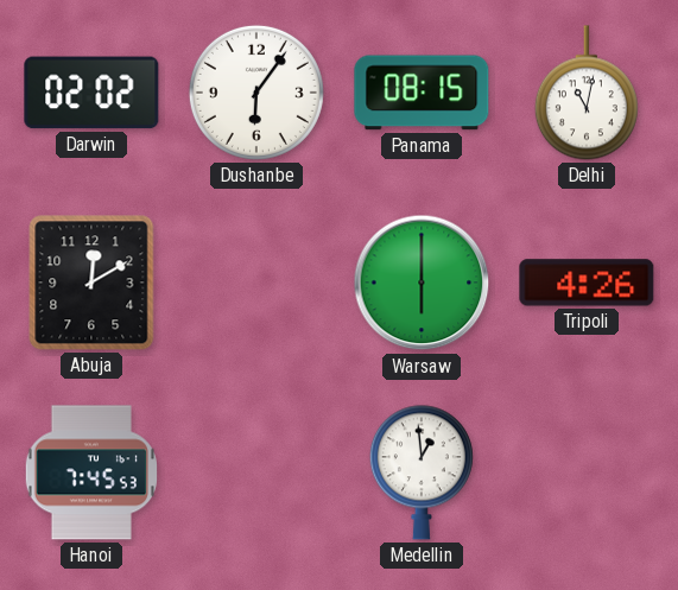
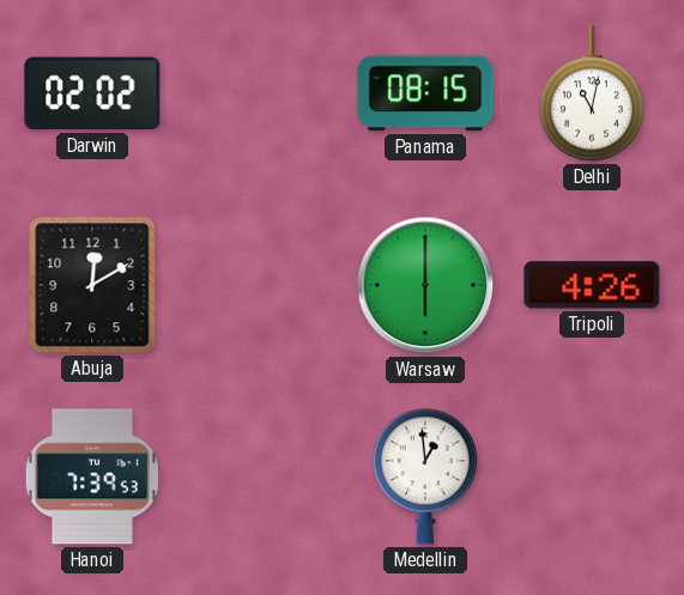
Dushanbe: 6:06 -> none (256, 93)
Hanoi: 7:45 -> 7:39 (92, 476)
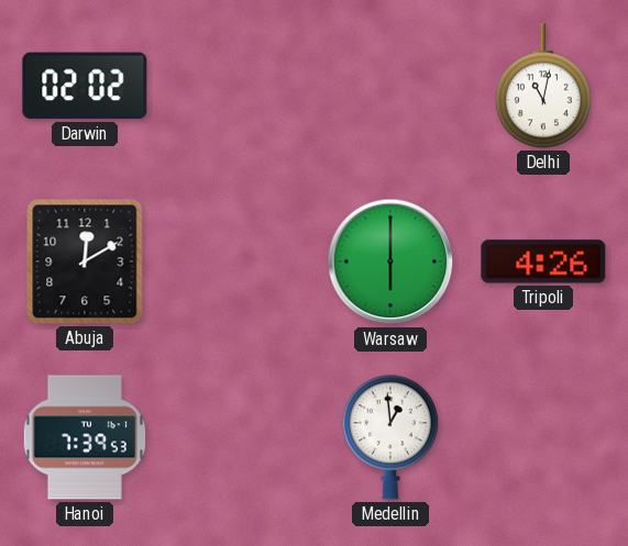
Panama: 08:15 -> none (425, 93)
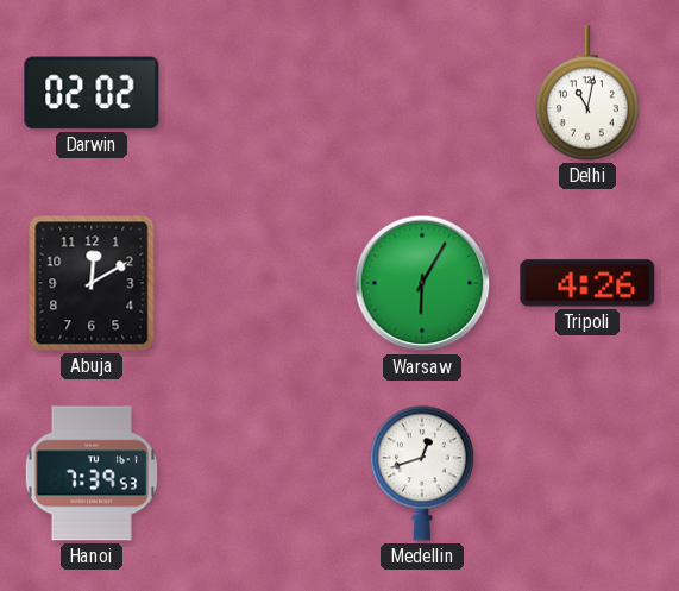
Warsaw: 6:00 -> 6:05 (422, 283)
Medellin: 12:59 -> 12:42 (422, 473)
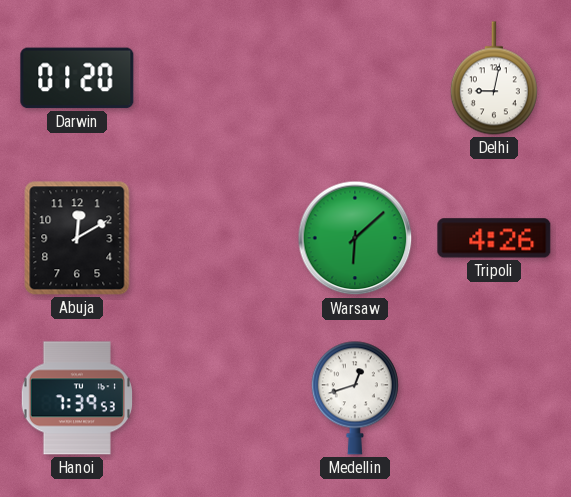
Darwin: 02:02 -> 01:20 (77, 78)
Delhi: 11:02 -> 9:02 (494, 78)
Warsaw: 6:05 -> 6:08 (355, 238)
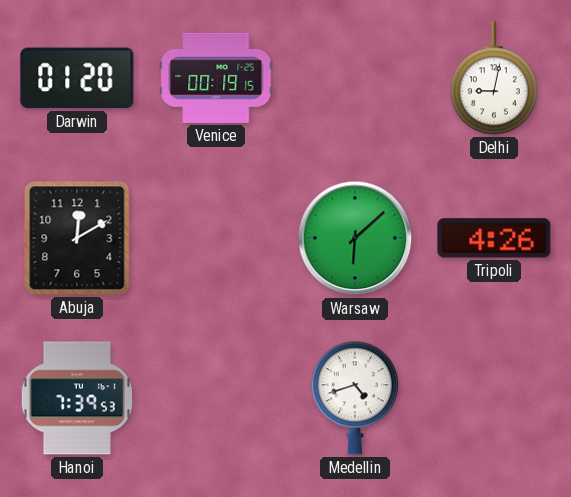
Venice: none -> 00:19 (216, 78)
Medellin: 12:42 -> 4:42 (355, 398)
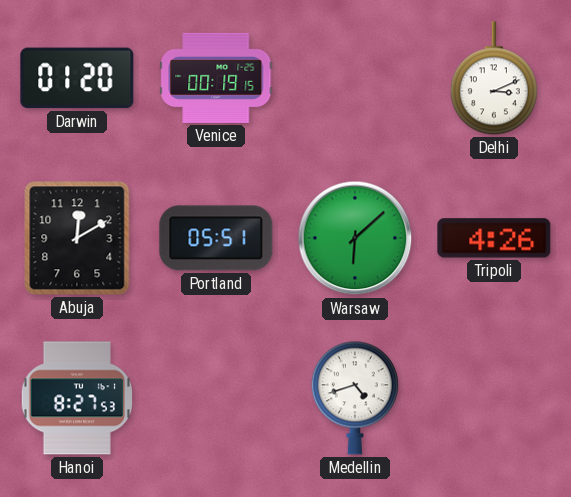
Delhi: 9:02 -> 3:11 (494, 78)
Portland: none -> 05:51 (216, 238)
Hanoi: 7:39 -> 8:27 (77, 398)
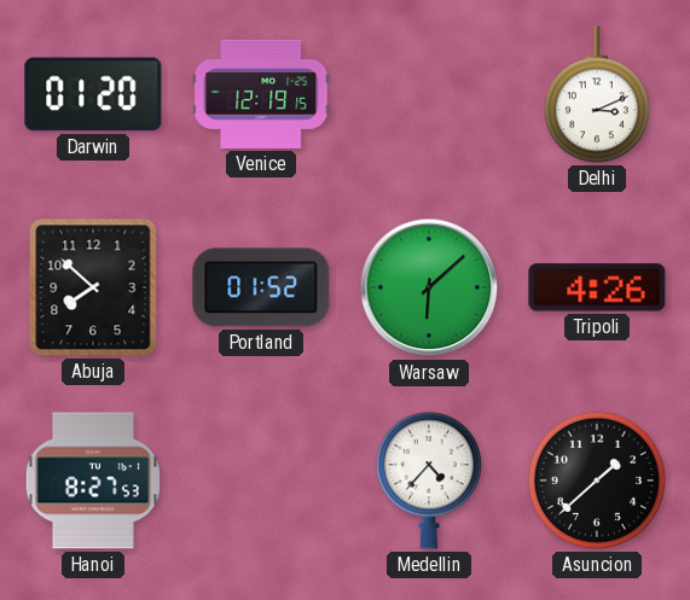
Venice: 00:19 -> 12:19 (261, 94)
Abuja: 12:10 -> 7:52 (93, 287)
Portland: 05:51 -> 01:52 (261, 287)
Medellin: 4:42 -> 4:37 (429, 480)
Asuncion: none -> 1:38 (597, 480)
